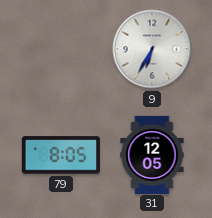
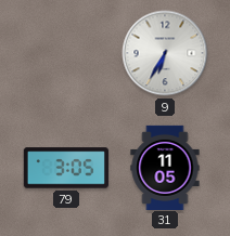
79: 8:05 -> 3:05 (66, 168)
31: 12:05 -> 11:05 (165, 167)
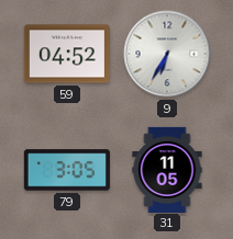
59: none -> 04:52 (66, 54)
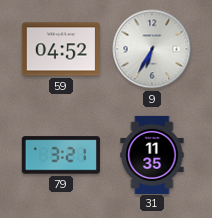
79: 3:05 -> 3:21 (61, 155)
31: 11:05 -> 11:35 (152, 154)
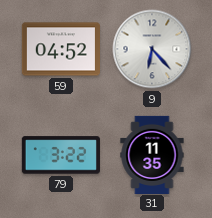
9: 6:35 -> 6:23 (152, 49)
79: 3:21 -> 3:22 (61, 155)
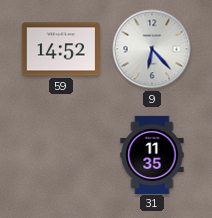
59: 04:52 -> 14:52 (60, 49)
79: 3:22 -> none (61, 155)
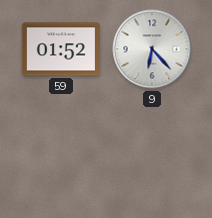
59: 14:52 -> 01:52 (60, 49)
31: 11:35 -> none (152, 154)
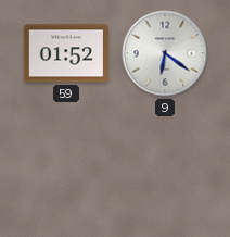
9: 6:23 -> 6:21 (165, 53)
